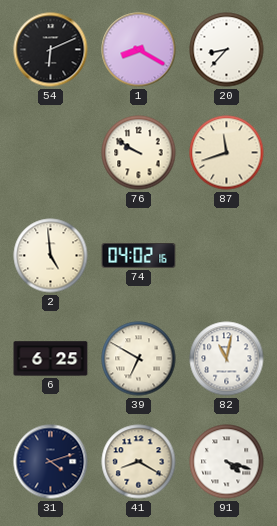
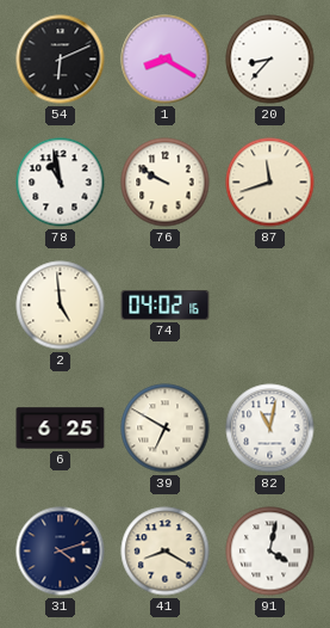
78: none -> 10:58 (61, 183)
91: 4:18 -> 4:02 (270, 552)
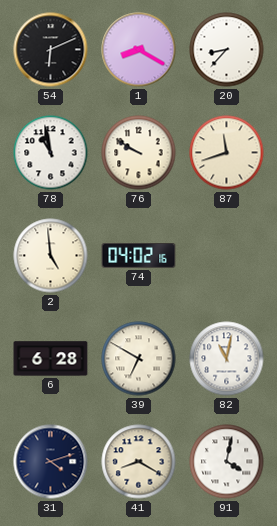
6: 6:25 -> 6:28 (51, 359)
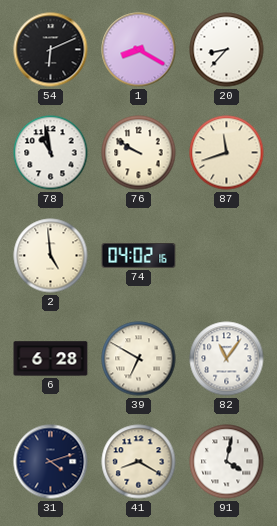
82: 11:02 -> 11:06 (227, 359)
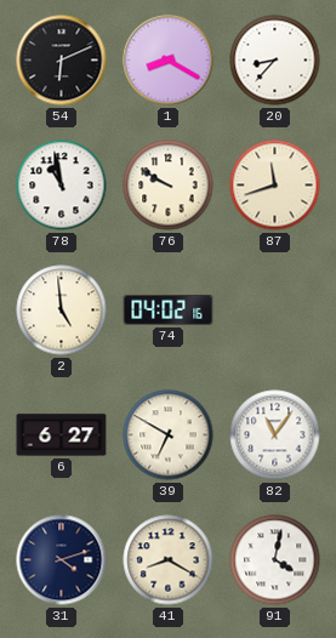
6: 6:28 -> 6:27 (62, 435)
